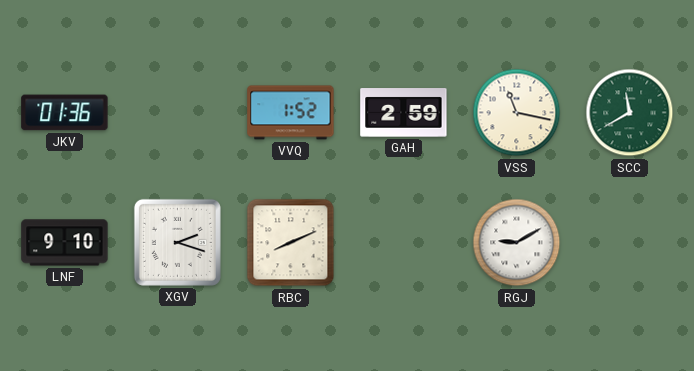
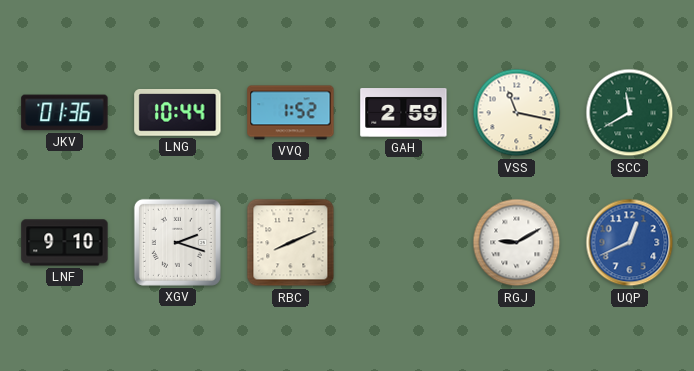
LNG: none -> 10:44 (178, 113)
UQP: none -> 12:41 (630, 243)
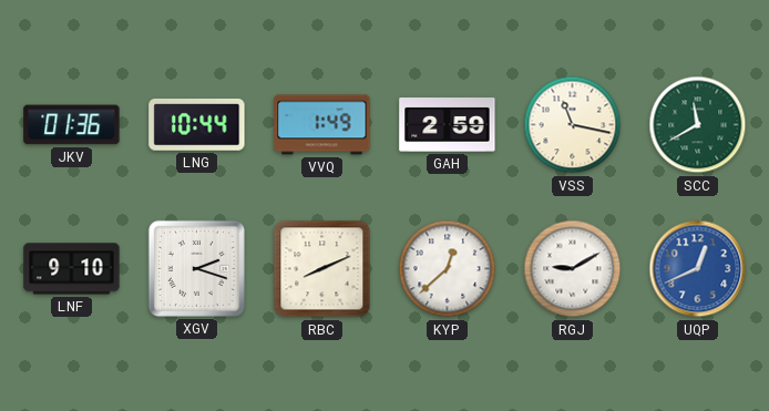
VVQ: 1:52 -> 1:49 (322, 125)
KYP: none -> 12:38 (448, 269)
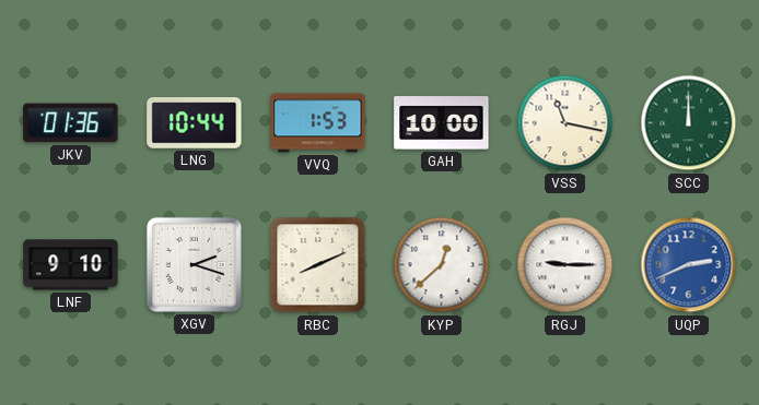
VVQ: 1:49 -> 1:53 (318, 123)
GAH: 2:59 -> 10:00 (442, 123)
SCC: 11:40 -> 12:00 (689, 123)
RGJ: 9:10 -> 9:15 (565, 265)
UQP: 12:41 -> 2:41 (689, 265)
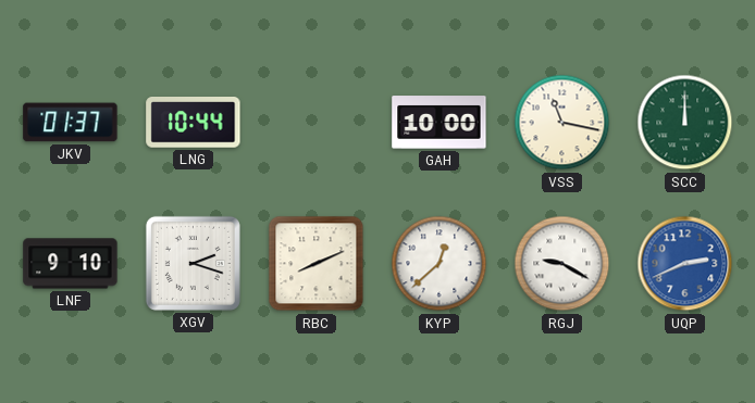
JKV: 01:36 -> 01:37 (71, 123)
VVQ: 1:53 -> none (318, 123)
RGJ: 9:15 -> 9:20 (562, 264)
